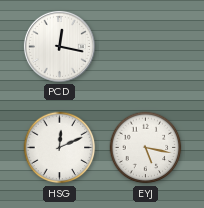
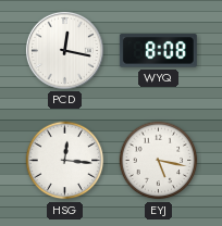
WYQ: none -> 8:08 (158, 51)
HSG: 12:11 -> 12:16 (65, 161)
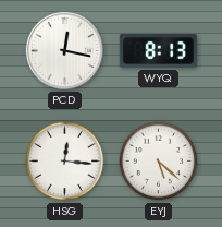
WYQ: 8:08 -> 8:13 (158, 51)
EYJ: 5:17 -> 5:22 (159, 162)
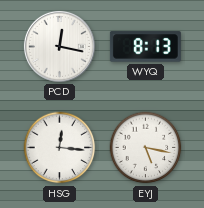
EYJ: 5:22 -> 5:17 (146, 148)
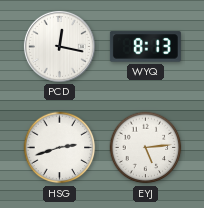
HSG: 12:16 -> 2:42 (60, 148)
EYJ: 5:17 -> 5:14 (146, 148)
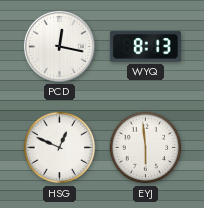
HSG: 2:42 -> 12:49 (60, 148)
EYJ: 5:14 -> 5:59 (146, 148)
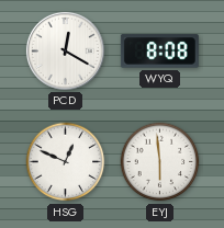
PCD: 12:17 -> 12:20 (65, 50)
WYQ: 8:13 -> 8:08 (159, 52)
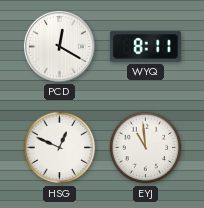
WYQ: 8:08 -> 8:11 (145, 47)
EYJ: 5:59 -> 10:59 (146, 148)
